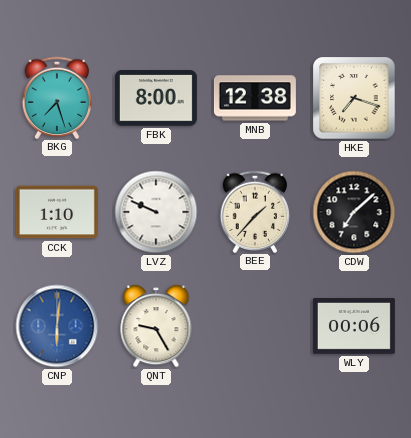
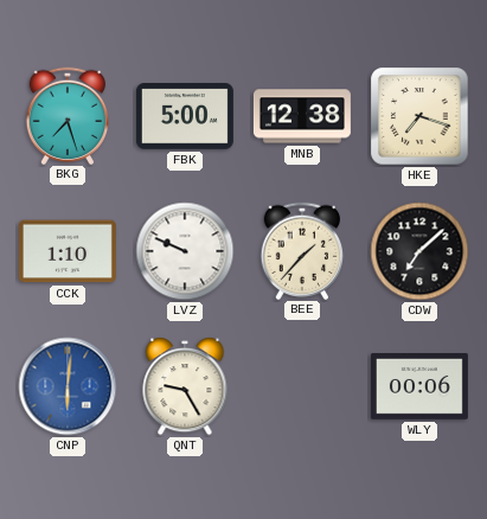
FBK: 8:00 -> 5:00 (185, 116)
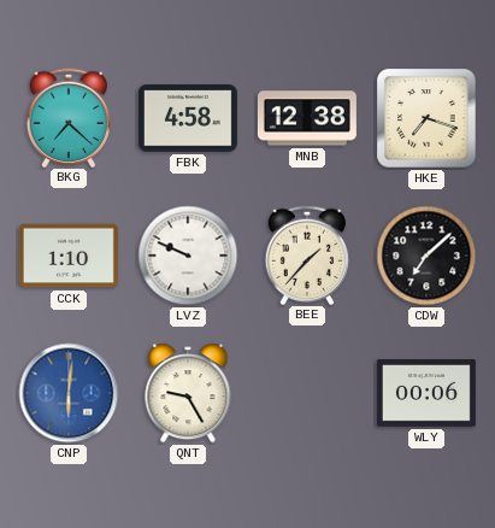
BKG: 7:27 -> 7:22 (69, 117)
FBK: 5:00 -> 4:58 (188, 118)
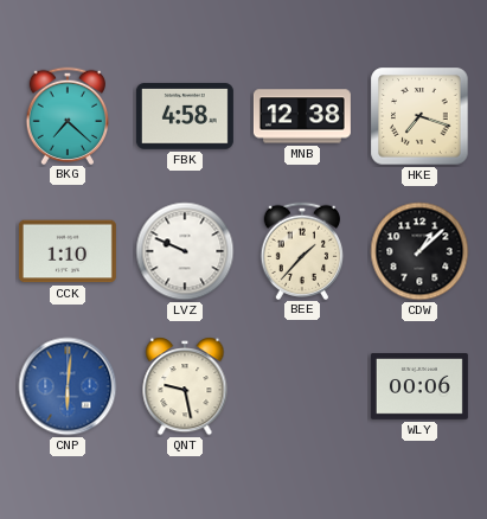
CDW: 7:08 -> 1:08 (419, 251)
QNT: 9:25 -> 9:28 (185, 386)
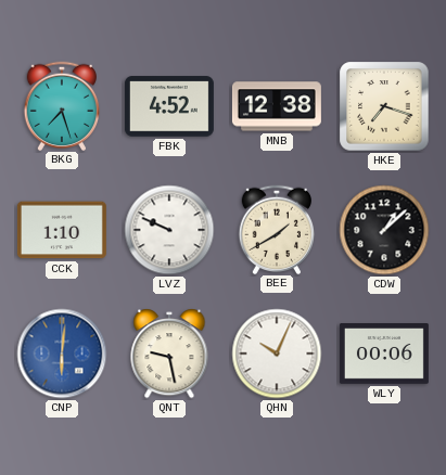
BKG: 7:22 -> 7:27 (62, 105)
FBK: 4:58 -> 4:52 (169, 106)
BEE: 1:37 -> 1:40 (277, 229)
QHN: none -> 10:04 (277, 354)
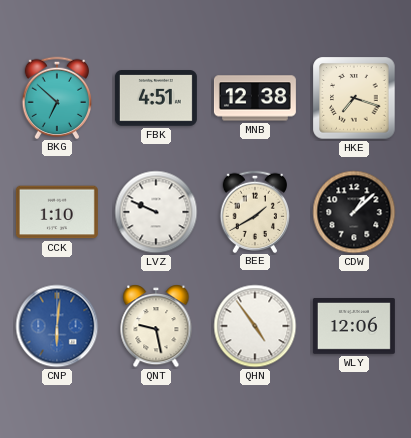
BKG: 7:27 -> 6:52 (57, 97)
FBK: 4:52 -> 4:51 (156, 98)
QHN: 10:04 -> 4:54 (255, 326)
WLY: 00:06 -> 12:06 (354, 327)
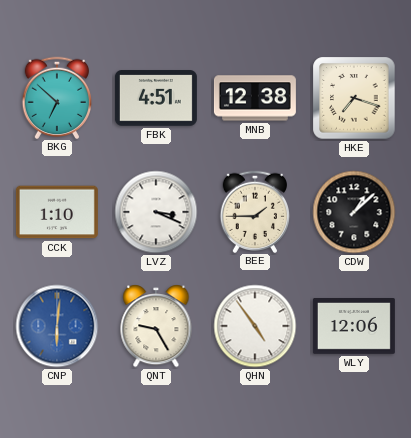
LVZ: 9:49 -> 3:19 (156, 212)
BEE: 1:40 -> 1:45 (255, 211)
QNT: 9:28 -> 9:25 (156, 326)
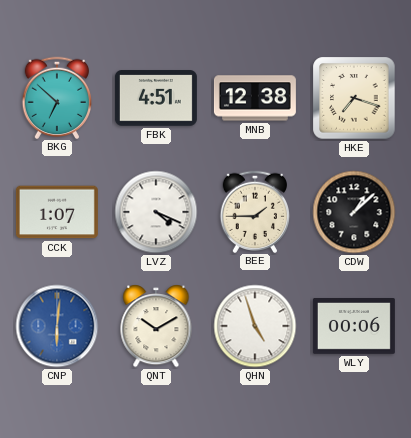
CCK: 1:10 -> 1:07 (57, 212)
LVZ: 3:19 -> 4:19 (156, 212)
QNT: 9:25 -> 10:10 (156, 326)
QHN: 4:54 -> 4:57 (255, 326)
WLY: 12:06 -> 00:06 (354, 327)
